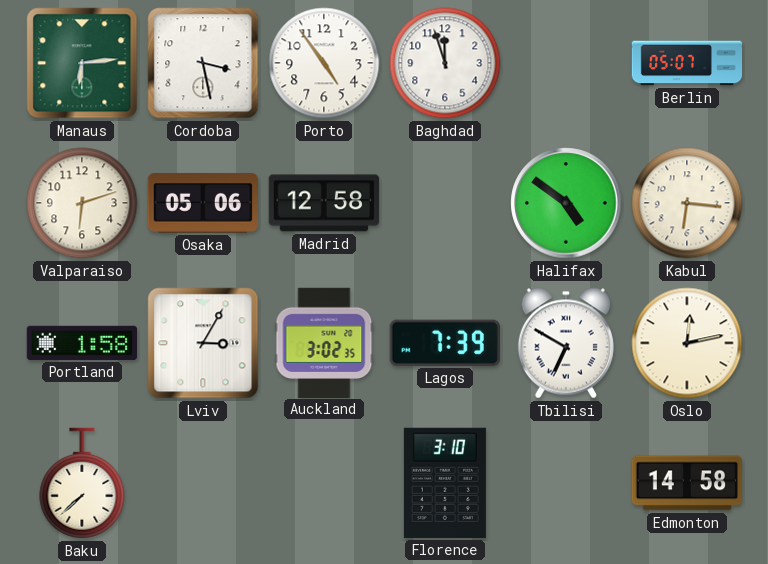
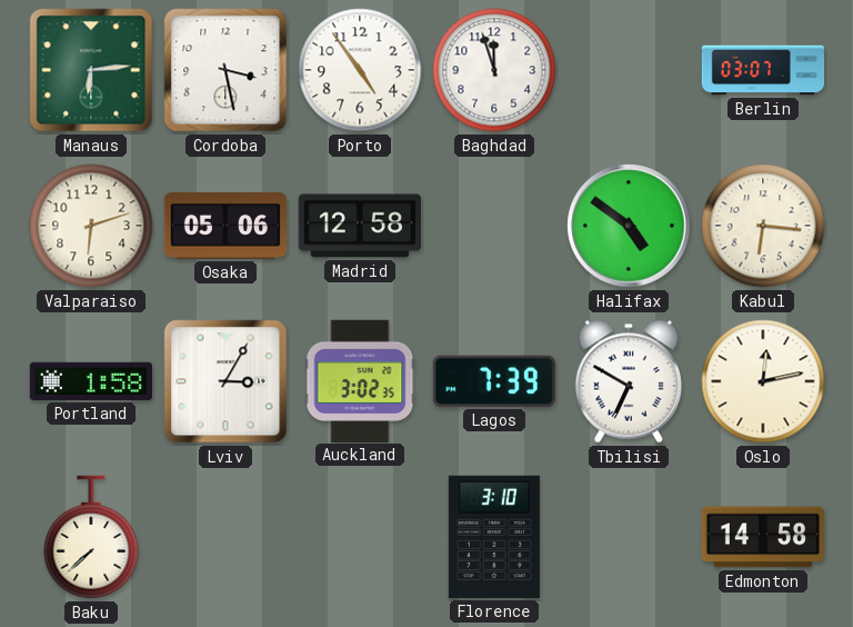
Berlin: 05:07 -> 03:07 (763, 70)
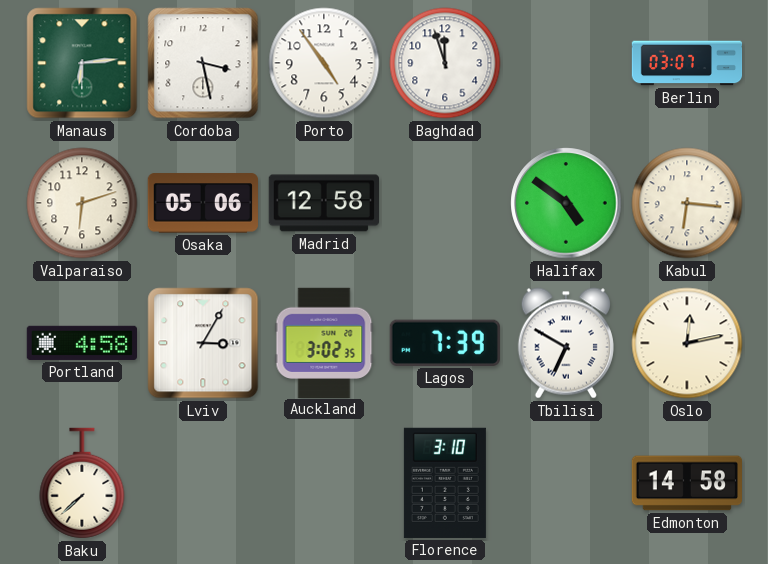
Portland: 1:58 -> 4:58 (81, 343)
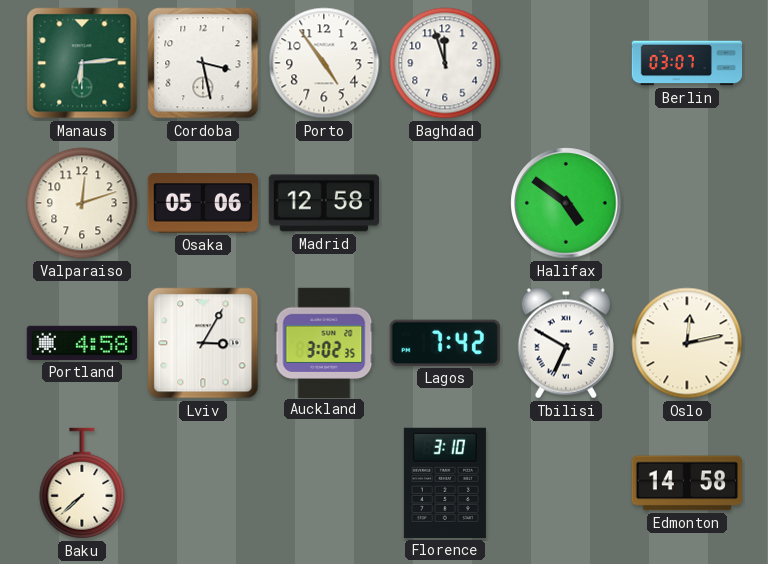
Valparaiso: 6:12 -> 12:12 (82, 203)
Kabul: 6:16 -> none (687, 203)
Lagos: 7:39 -> 7:42 (445, 343)
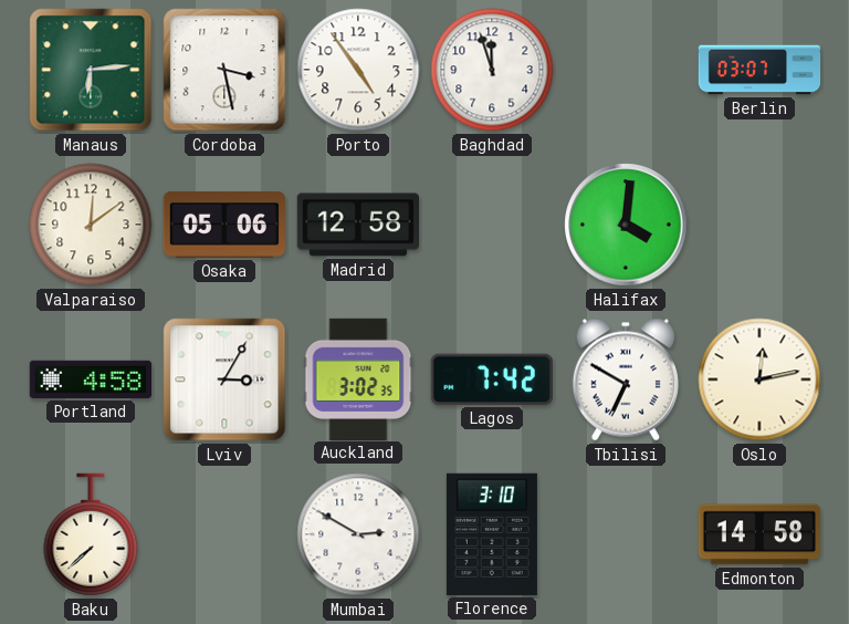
Valparaiso: 12:12 -> 12:09 (91, 225)
Halifax: 4:51 -> 4:01 (626, 225)
Mumbai: none -> 2:50 (358, 534)
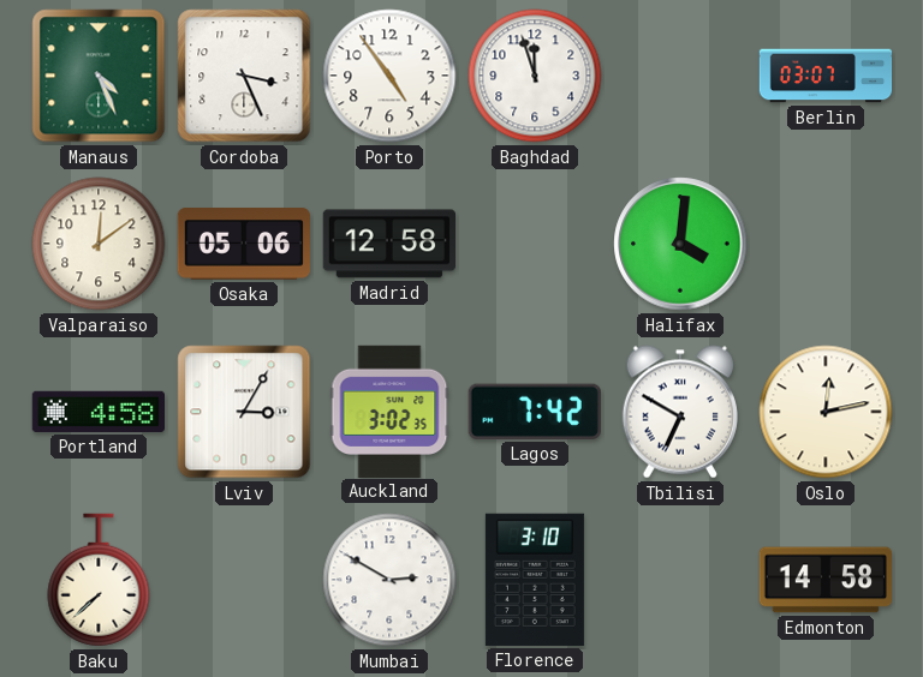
Manaus: 6:14 -> 4:26 (99, 76)
Cordoba: 3:28 -> 3:26 (244, 76)
